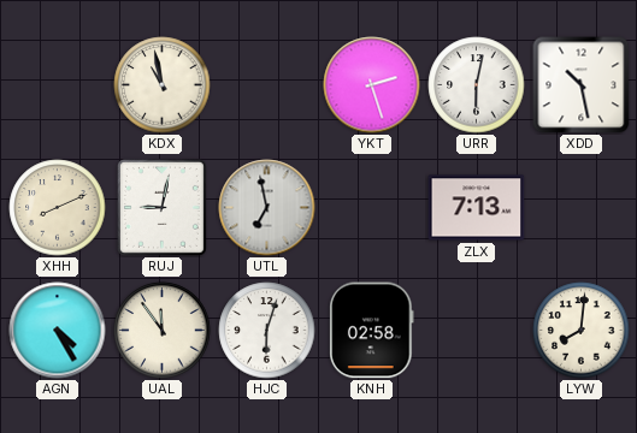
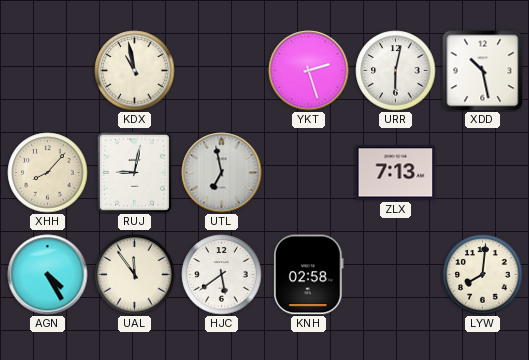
XHH: 8:11 -> 8:07 (48, 173)
HJC: 6:03 -> 5:39 (222, 275)
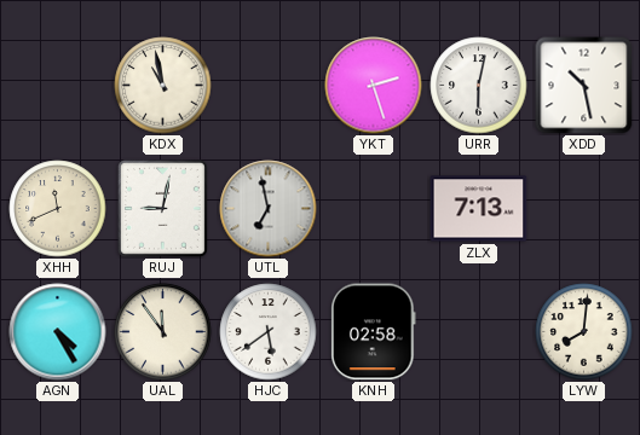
XHH: 8:07 -> 11:41 (58, 209)
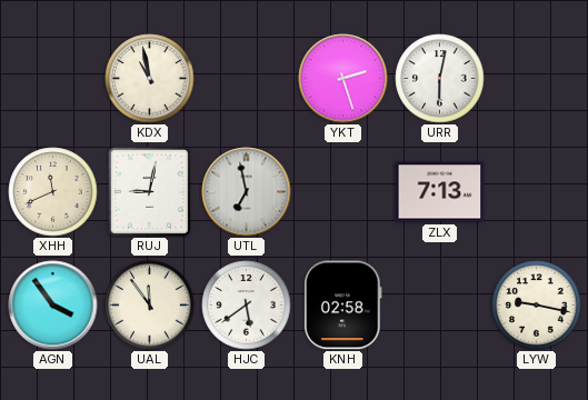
XDD: 10:28 -> none (584, 86)
AGN: 4:25 -> 3:54 (53, 306)
LYW: 8:01 -> 9:17 (537, 306)
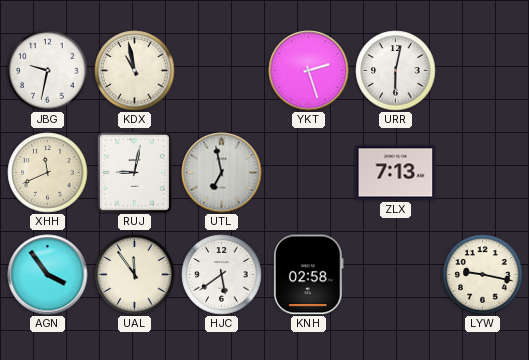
JBG: none -> 9:32 (48, 71)
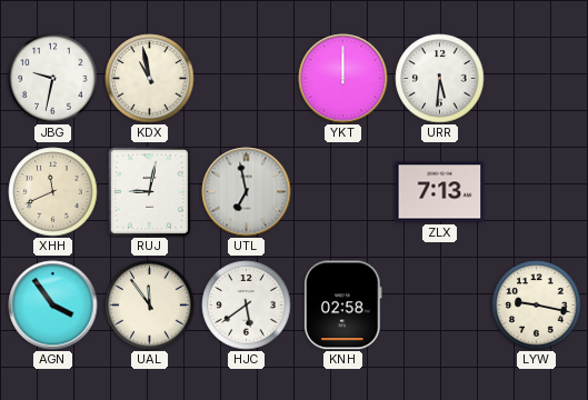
YKT: 2:27 -> 12:00 (343, 79)
URR: 6:02 -> 5:31 (440, 79)
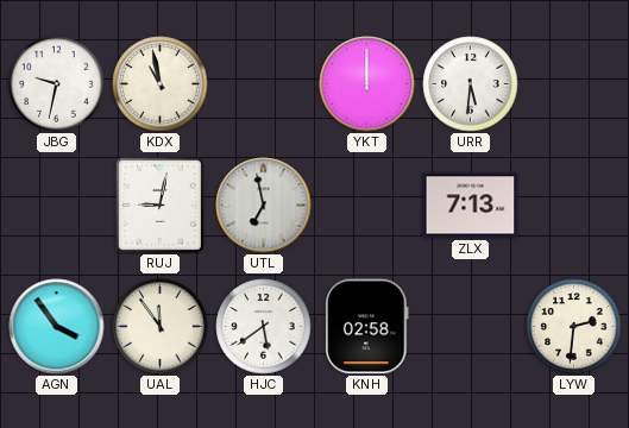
XHH: 11:41 -> none (53, 192)
LYW: 9:17 -> 2:31 (574, 327)
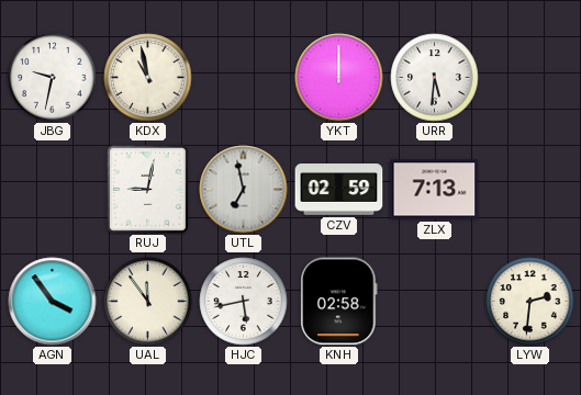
CZV: none -> 02:59 (339, 190)
HJC: 5:39 -> 5:43 (244, 302)
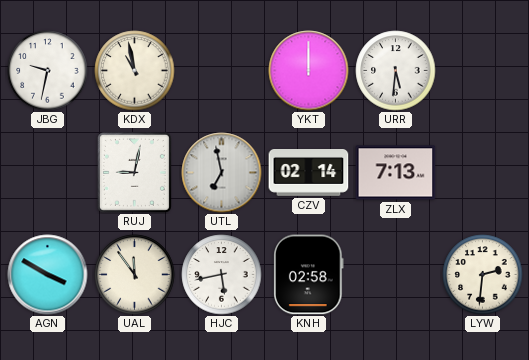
CZV: 02:59 -> 02:14 (309, 173)
AGN: 3:54 -> 3:50 (48, 275)
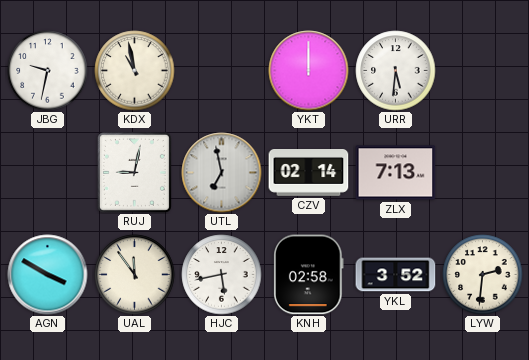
YKL: none -> 3:52 (396, 275)
